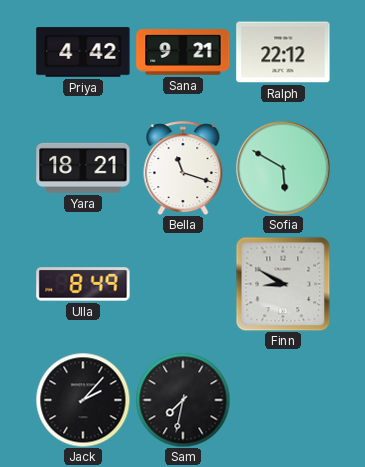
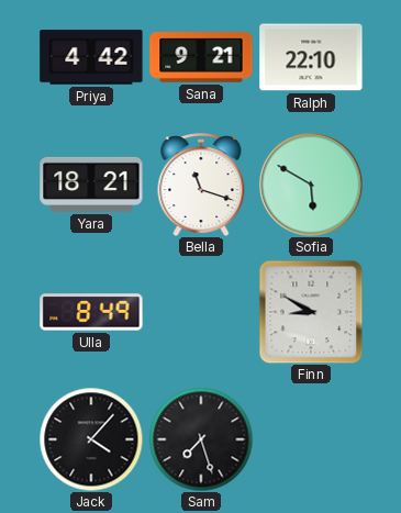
Ralph: 22:12 -> 22:10 (311, 57)
Jack: 2:07 -> 4:07 (91, 439)
Sam: 7:32 -> 7:27 (201, 439)
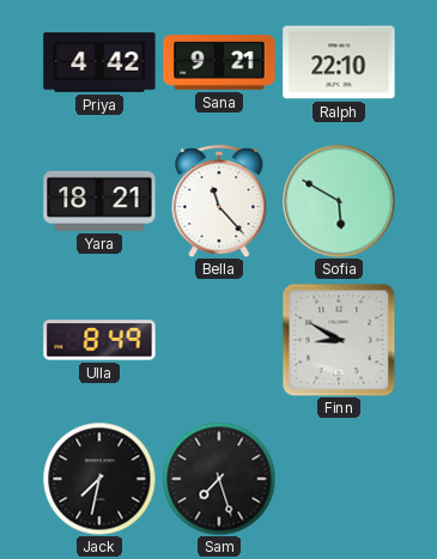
Bella: 11:18 -> 11:23 (219, 201)
Jack: 4:07 -> 7:32 (99, 479)
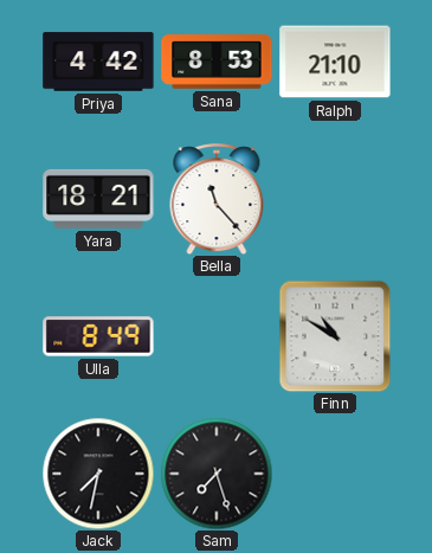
Sana: 9:21 -> 8:53 (217, 62)
Ralph: 22:10 -> 21:10 (335, 62)
Sofia: 5:50 -> none (339, 201)
Finn: 8:50 -> 10:50 (335, 336)
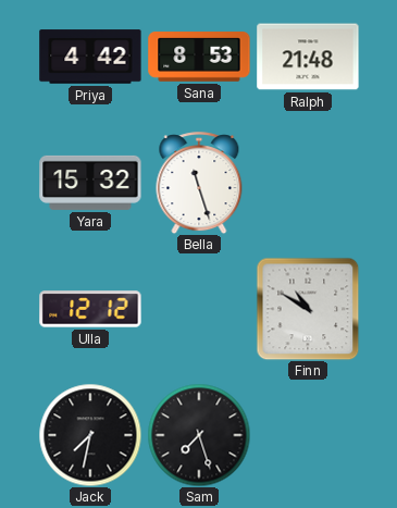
Ralph: 21:10 -> 21:48 (308, 57)
Yara: 18:21 -> 15:32 (90, 183)
Bella: 11:23 -> 11:27 (199, 183)
Ulla: 8:49 -> 12:12 (90, 309)
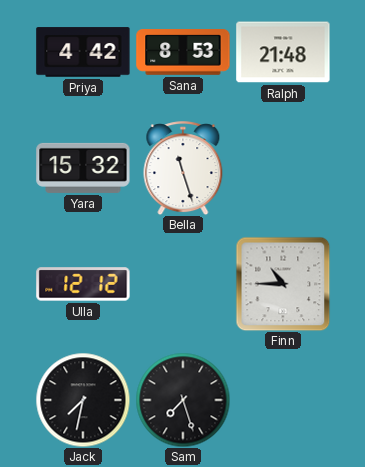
Finn: 10:50 -> 10:45 (283, 284)
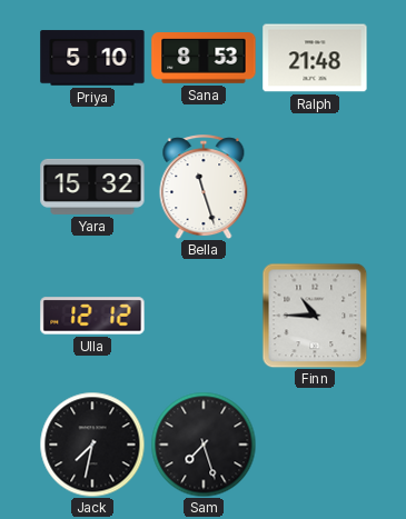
Priya: 4:42 -> 5:10 (92, 58)
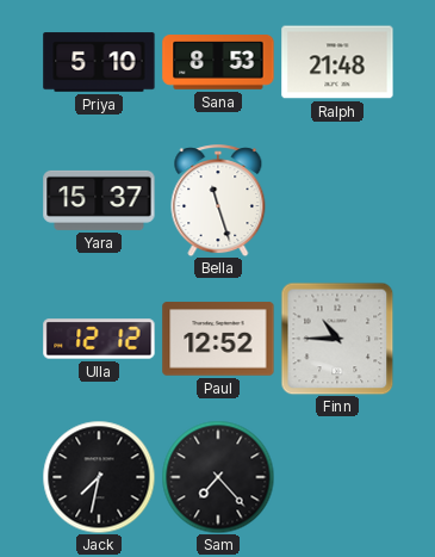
Yara: 15:32 -> 15:37 (99, 200)
Paul: none -> 12:52 (218, 339)
Sam: 7:27 -> 7:23 (218, 477)
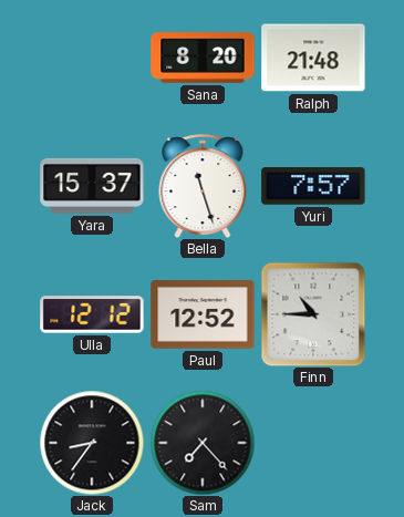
Priya: 5:10 -> none (99, 62)
Sana: 8:53 -> 8:20 (203, 58)
Yuri: none -> 7:57 (313, 186)
Jack: 7:32 -> 8:36 (92, 443)
